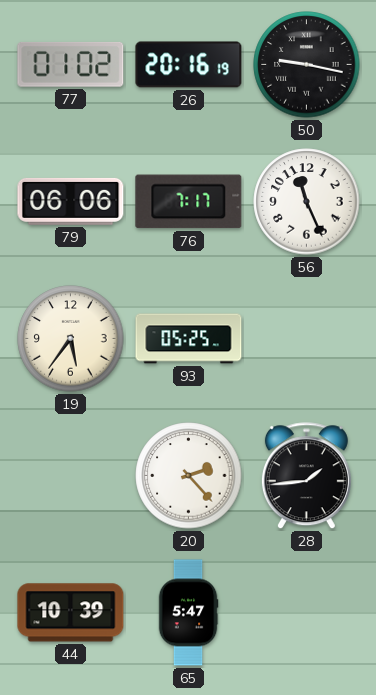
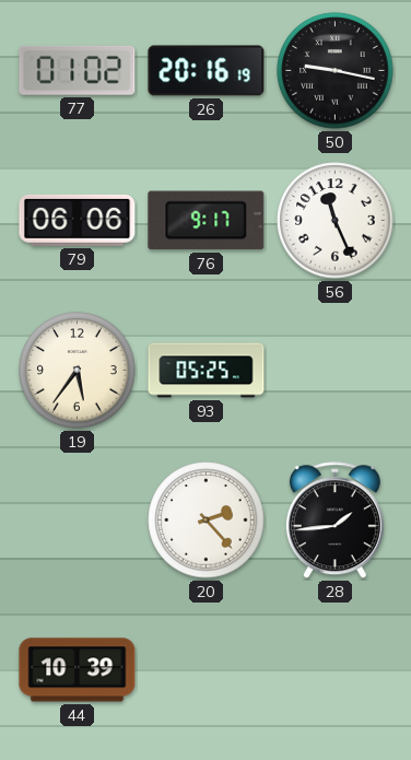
76: 7:17 -> 9:17 (207, 221)
65: 5:47 -> none (188, 613)
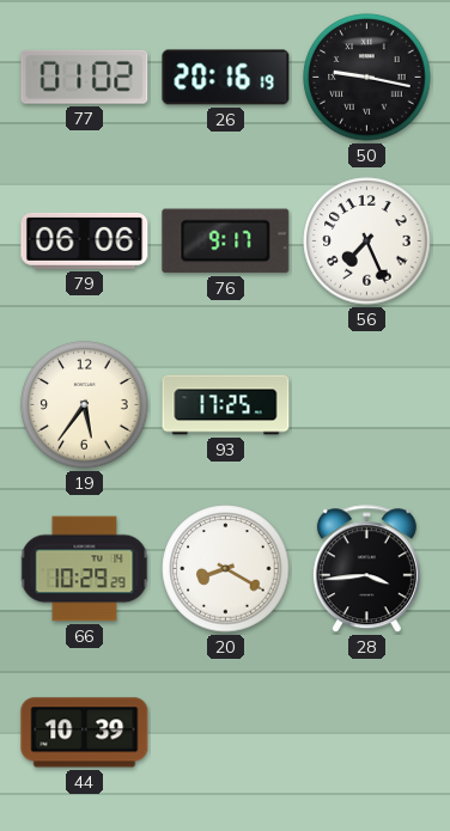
56: 11:26 -> 7:26 (367, 242)
93: 05:25 -> 17:25 (226, 405)
66: none -> 10:29 (85, 569)
20: 2:23 -> 8:20 (226, 569)
28: 1:44 -> 3:44 (366, 569)
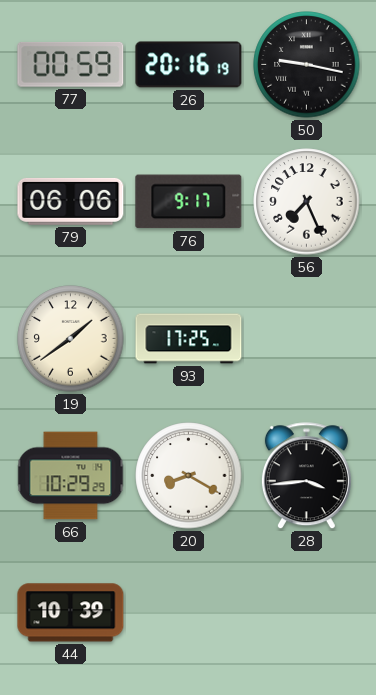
77: 01:02 -> 00:59 (71, 64)
19: 5:36 -> 1:39 (71, 339)
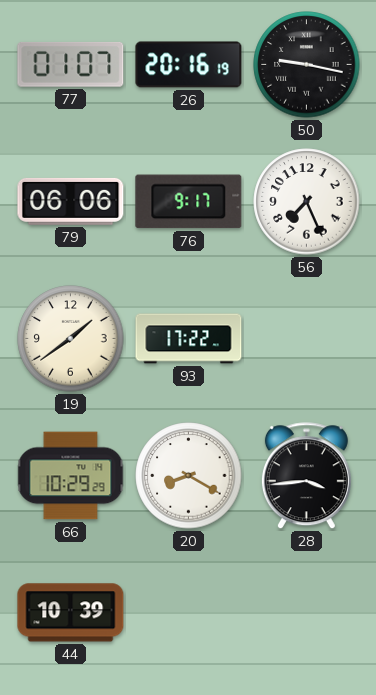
77: 00:59 -> 01:07 (71, 64)
93: 17:25 -> 17:22 (189, 339)
